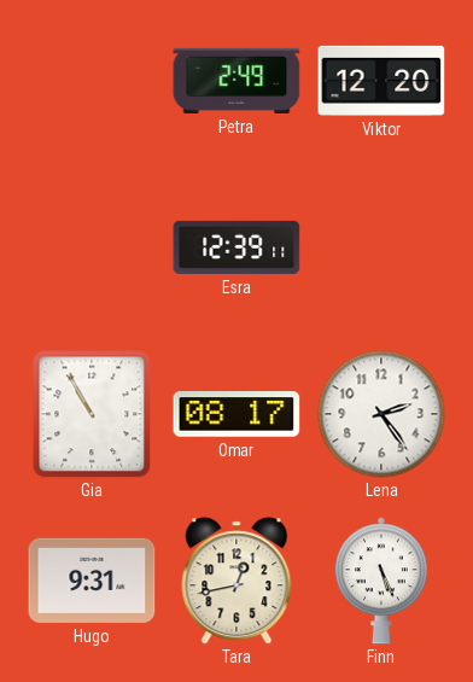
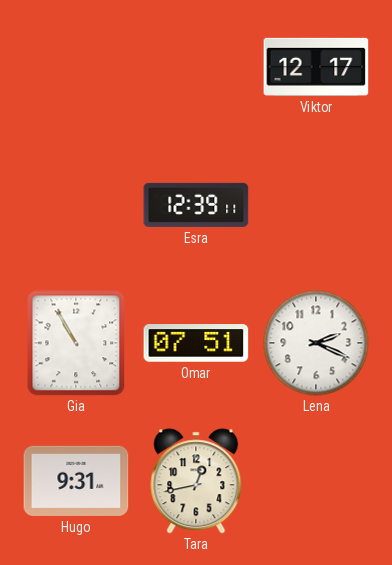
Petra: 2:49 -> none (237, 81)
Viktor: 12:20 -> 12:17 (316, 67)
Omar: 08:17 -> 07:51 (196, 343)
Lena: 2:24 -> 2:19 (316, 343)
Finn: 5:26 -> none (381, 581)
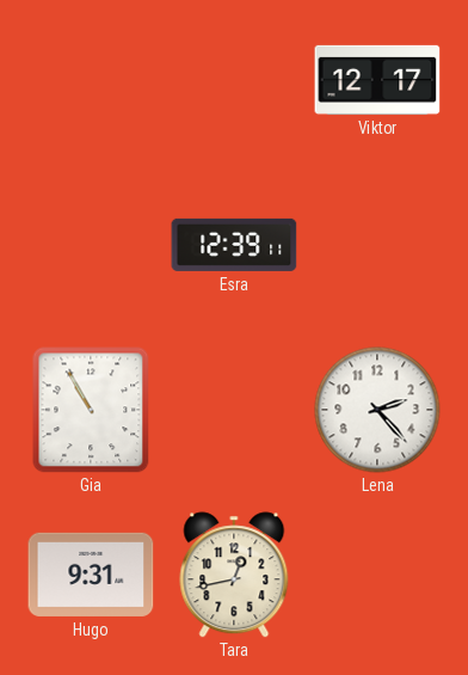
Omar: 07:51 -> none (196, 343)
Lena: 2:19 -> 2:23 (377, 410)
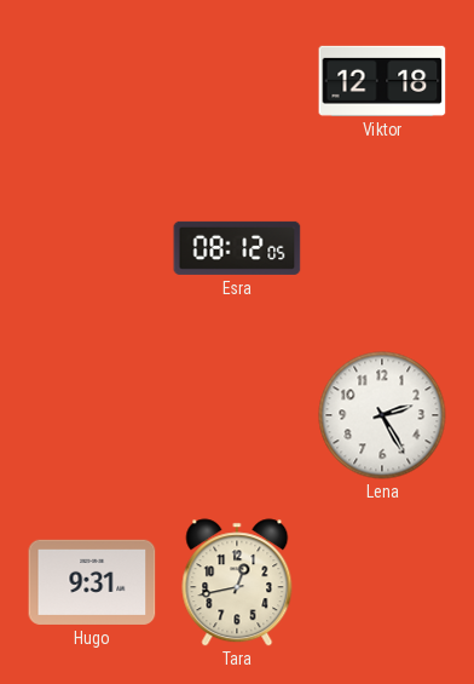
Viktor: 12:17 -> 12:18 (382, 81)
Esra: 12:39 -> 08:12 (237, 248)
Gia: 10:55 -> none (91, 410)
Lena: 2:23 -> 2:25 (382, 415)
